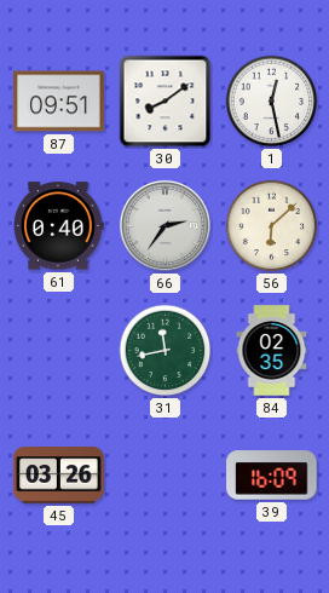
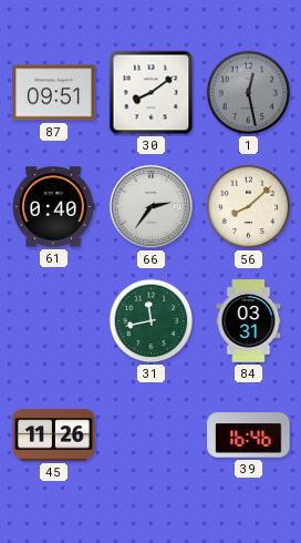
1 dial: white -> grey (249, 93)
56: 6:08 -> 8:08 (249, 207)
84: 02:35 -> 03:31 (249, 321)
45: 03:26 -> 11:26 (54, 436)
39: 16:09 -> 16:46 (249, 436)
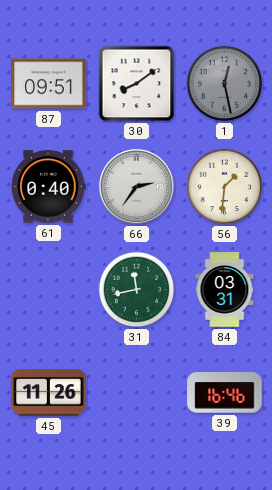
56: 8:08 -> 1:31 (225, 187)
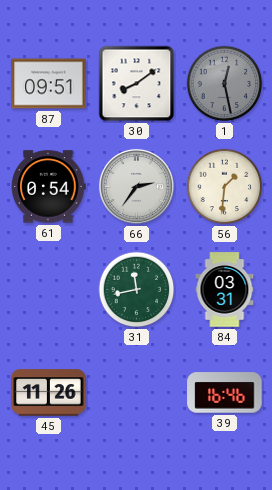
61: 0:40 -> 0:54 (48, 187)
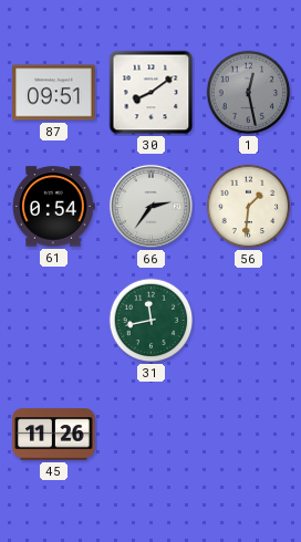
84: 03:31 -> none (225, 290)
39: 16:46 -> none (225, 393)
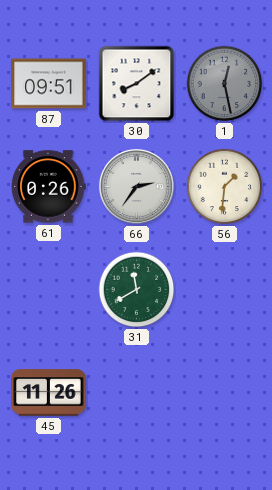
61: 0:54 -> 0:26 (48, 187)
31: 11:43 -> 11:40 (137, 290)
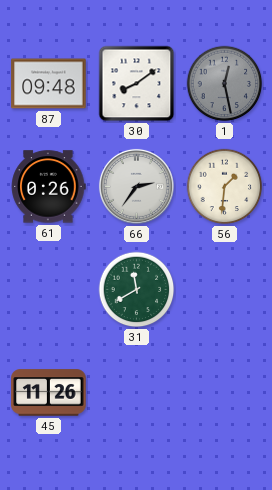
87: 09:51 -> 09:48 (49, 84)
